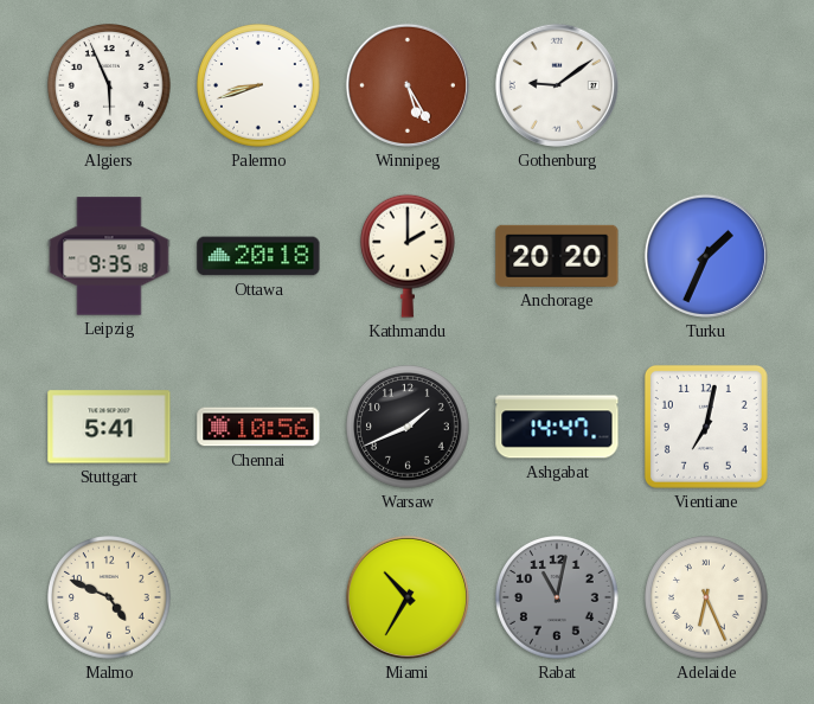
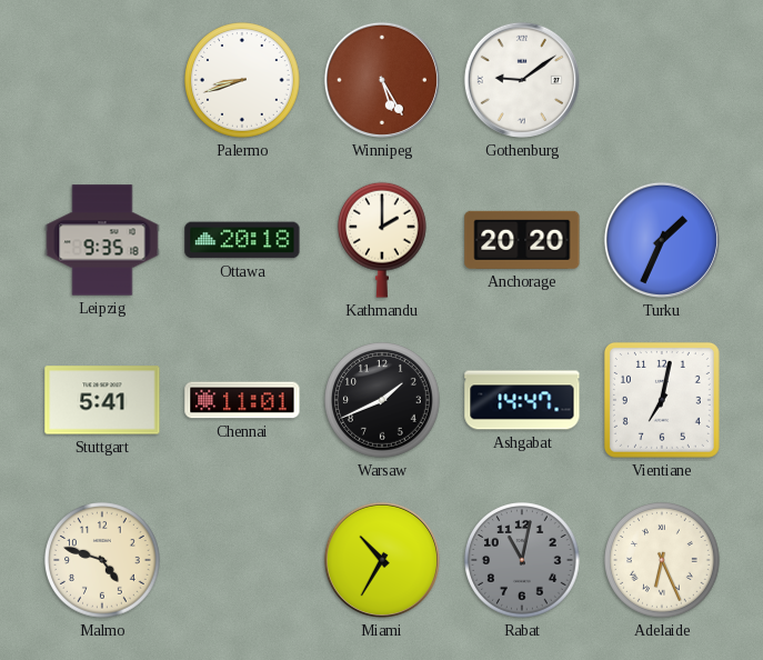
Algiers: 5:56 -> none (110, 87)
Chennai: 10:56 -> 11:01 (242, 400)
Malmo: 4:49 -> 4:48 (103, 561)
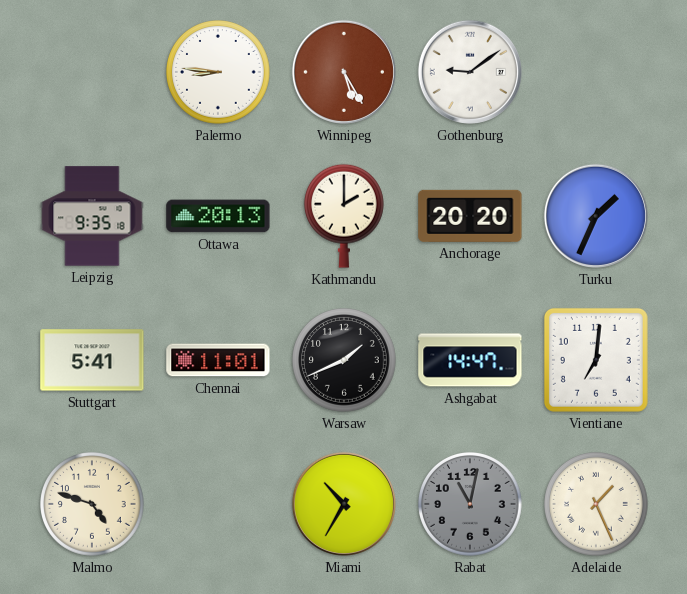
Palermo: 8:42 -> 8:46 (219, 73)
Ottawa: 20:18 -> 20:13 (218, 216)
Vientiane: 7:02 -> 7:01 (596, 360)
Adelaide: 6:26 -> 1:26 (597, 505)
